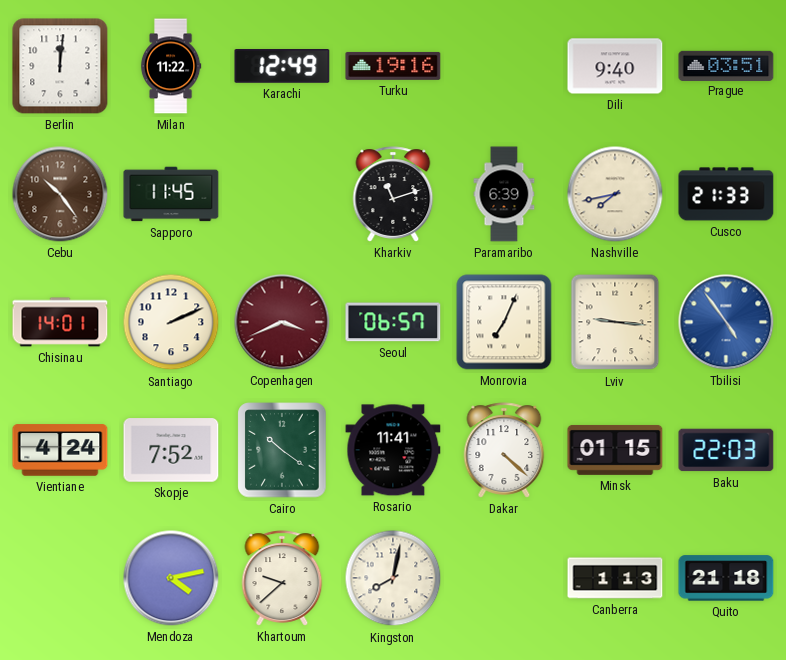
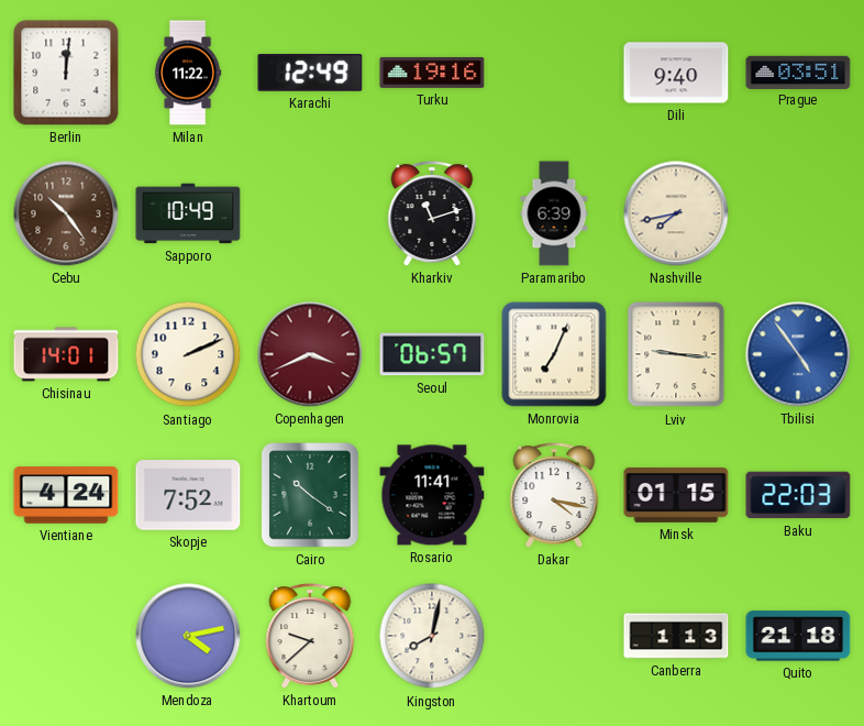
Sapporo: 11:45 -> 10:49 (188, 213)
Cusco: 21:33 -> none (726, 194)
Dakar: 4:22 -> 4:17 (554, 495)
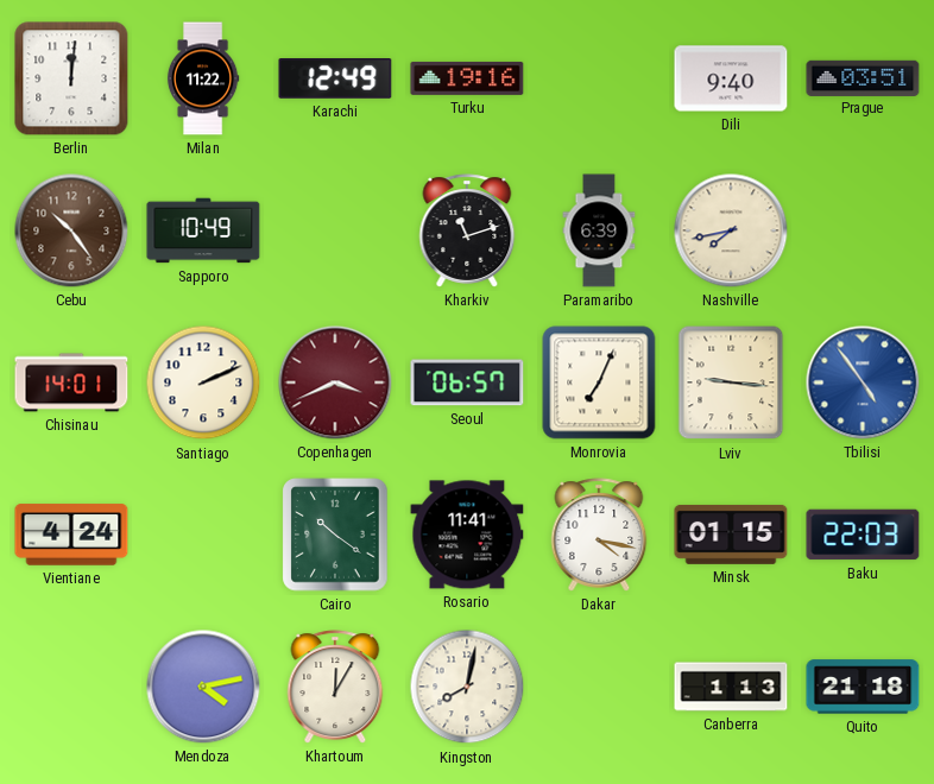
Skopje: 7:52 -> none (188, 495)
Khartoum: 9:38 -> 12:05 (335, 687)
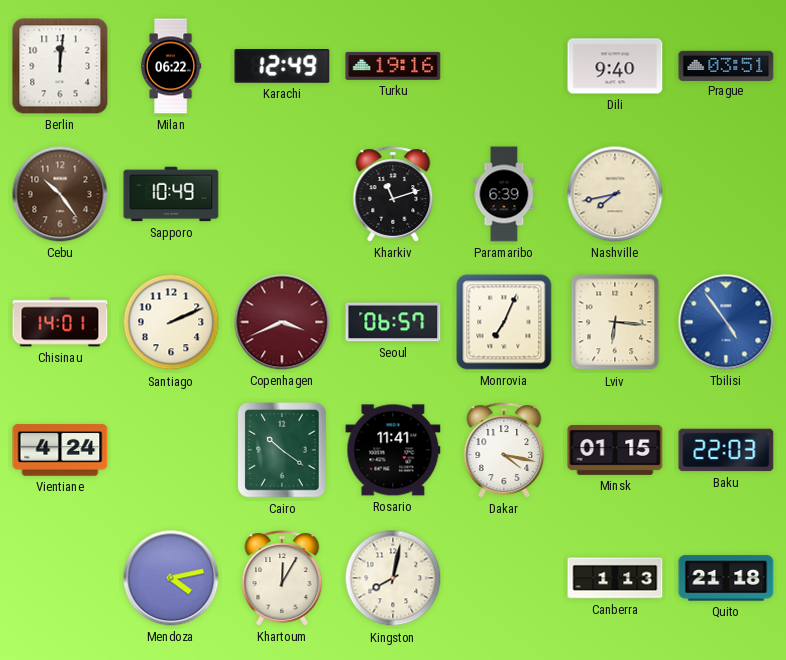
Milan: 11:22 -> 06:22 (171, 66)
Lviv: 9:16 -> 6:16 (615, 322)
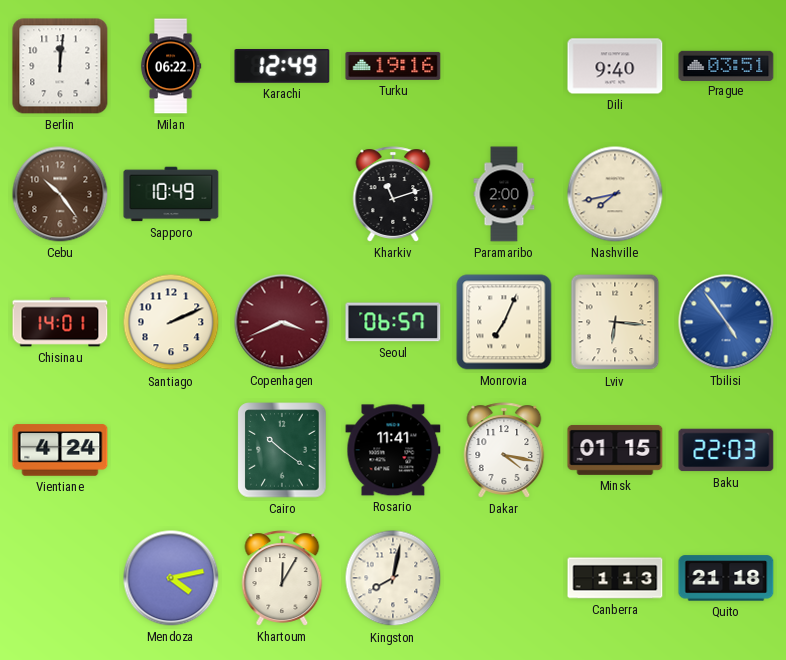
Paramaribo: 6:39 -> 2:00 (504, 194)
